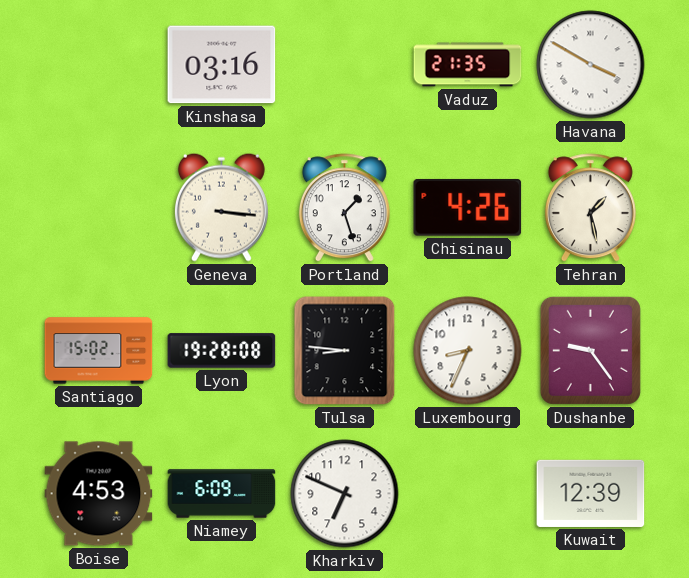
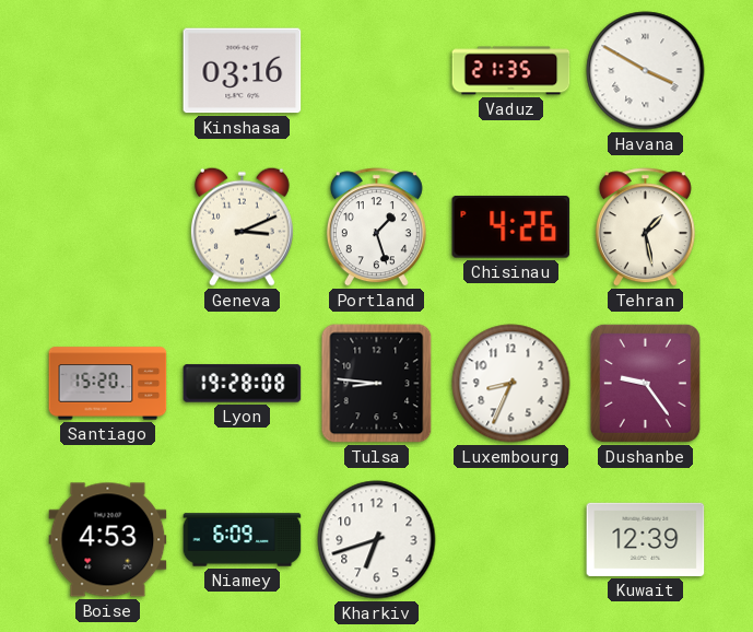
Geneva: 3:16 -> 3:11 (242, 226)
Santiago: 15:02 -> 15:20 (108, 384)
Kharkiv: 6:49 -> 6:42 (377, 540)
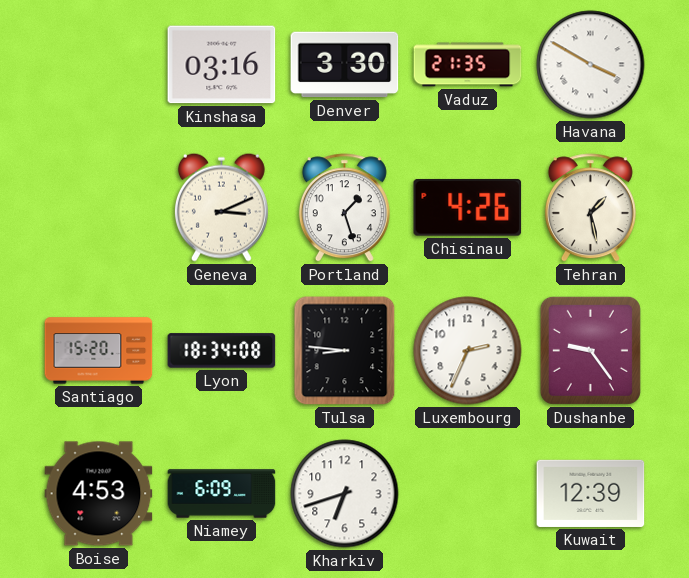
Denver: none -> 3:30 (345, 65)
Lyon: 19:28 -> 18:34 (222, 351)
Luxembourg: 8:34 -> 2:34 (468, 351)
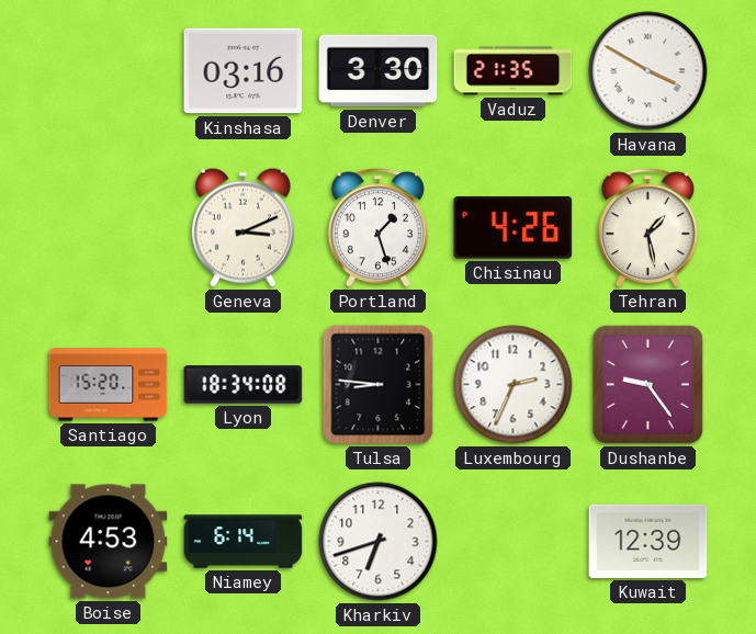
Niamey: 6:09 -> 6:14 (244, 542)
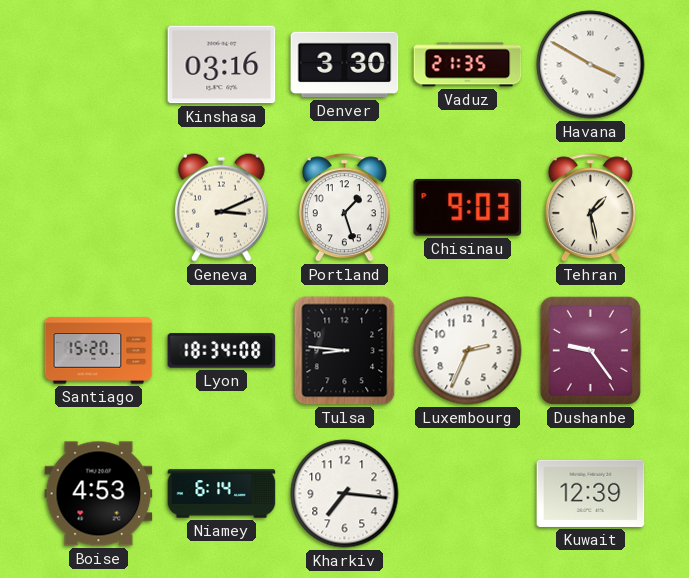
Chisinau: 4:26 -> 9:03 (468, 207)
Kharkiv: 6:42 -> 7:16 (345, 494)
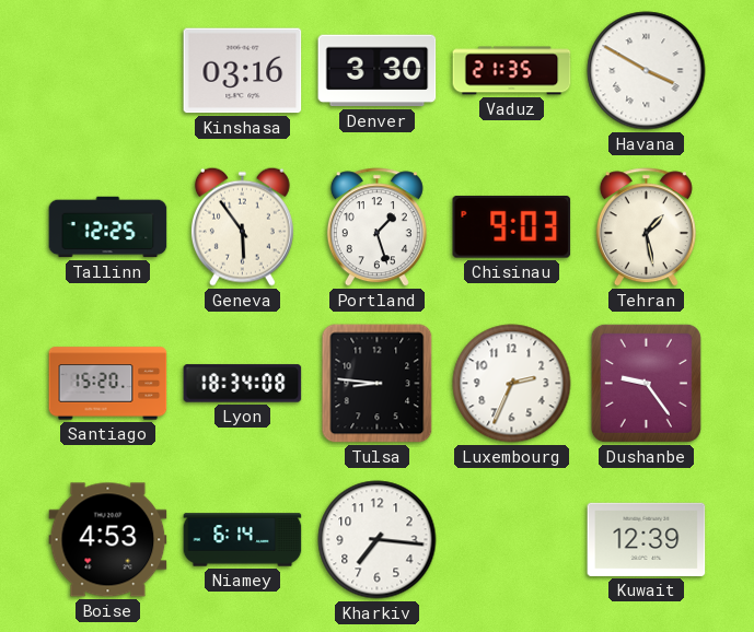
Tallinn: none -> 12:25 (108, 227)
Geneva: 3:11 -> 5:54 (242, 226)
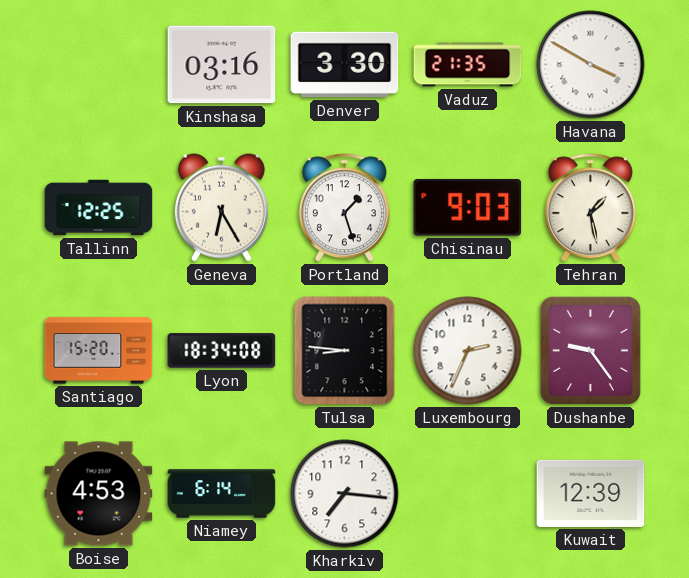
Geneva: 5:54 -> 6:25 (221, 207)
